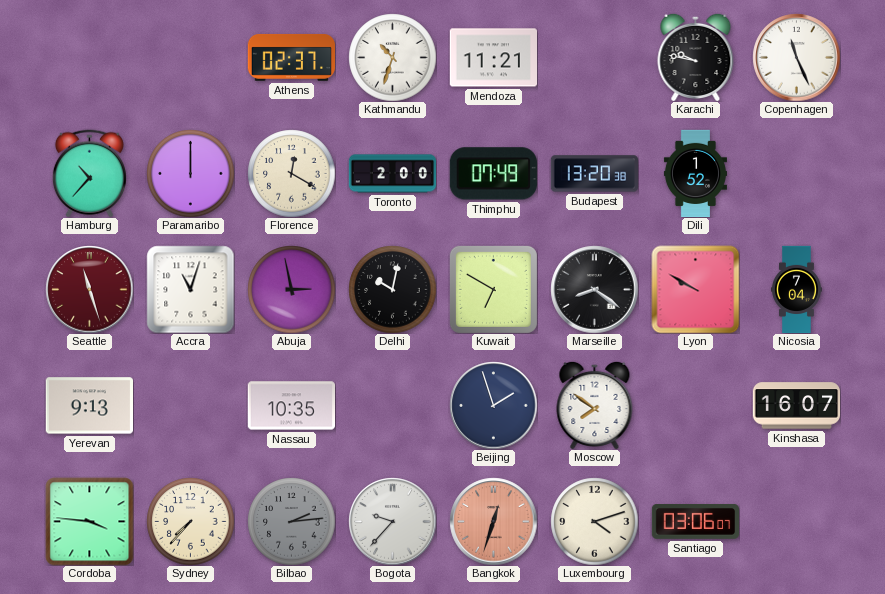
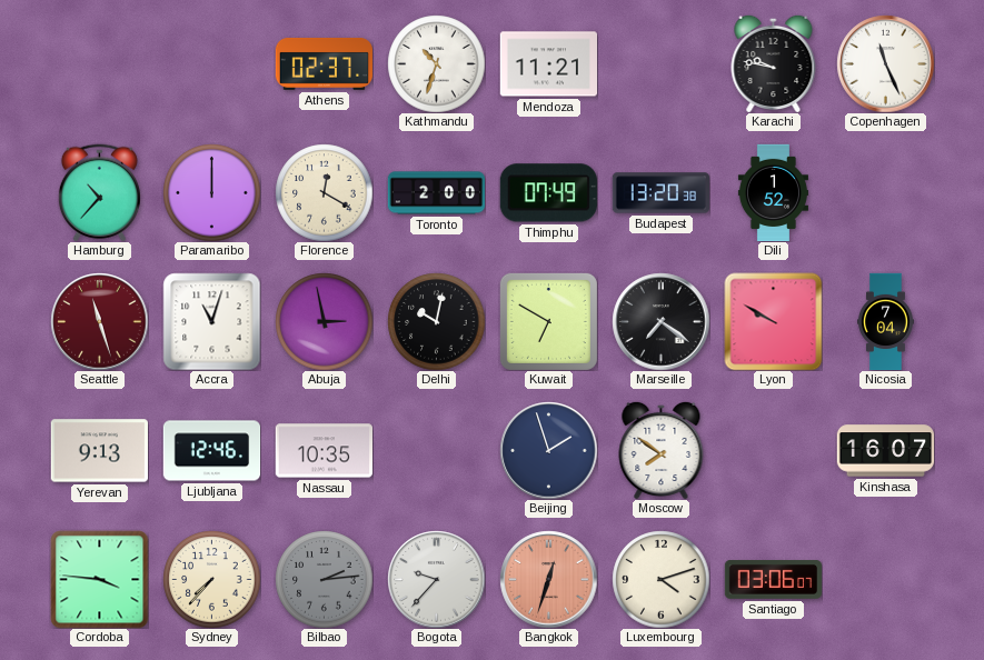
Marseille: 8:21 -> 7:21 (660, 321)
Ljubljana: none -> 12:46 (211, 451)
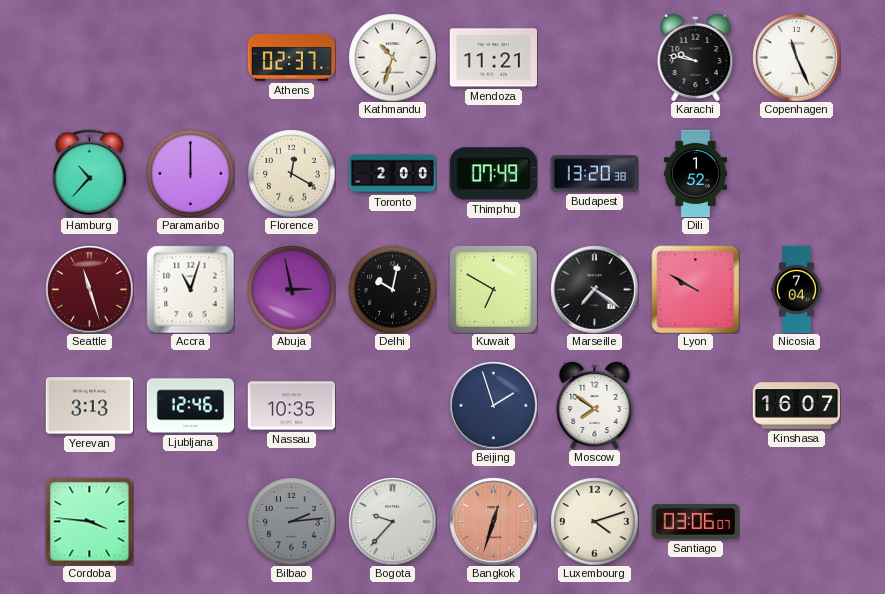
Yerevan: 9:13 -> 3:13 (89, 406)
Sydney: 7:37 -> none (211, 579)
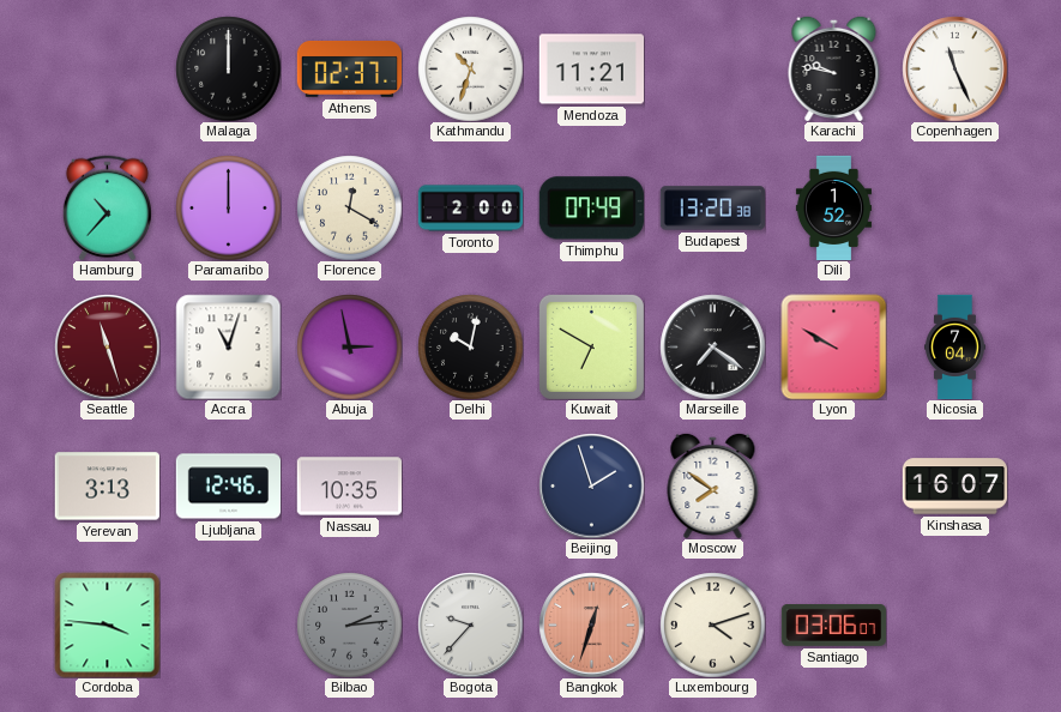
Malaga: none -> 12:00 (228, 68)
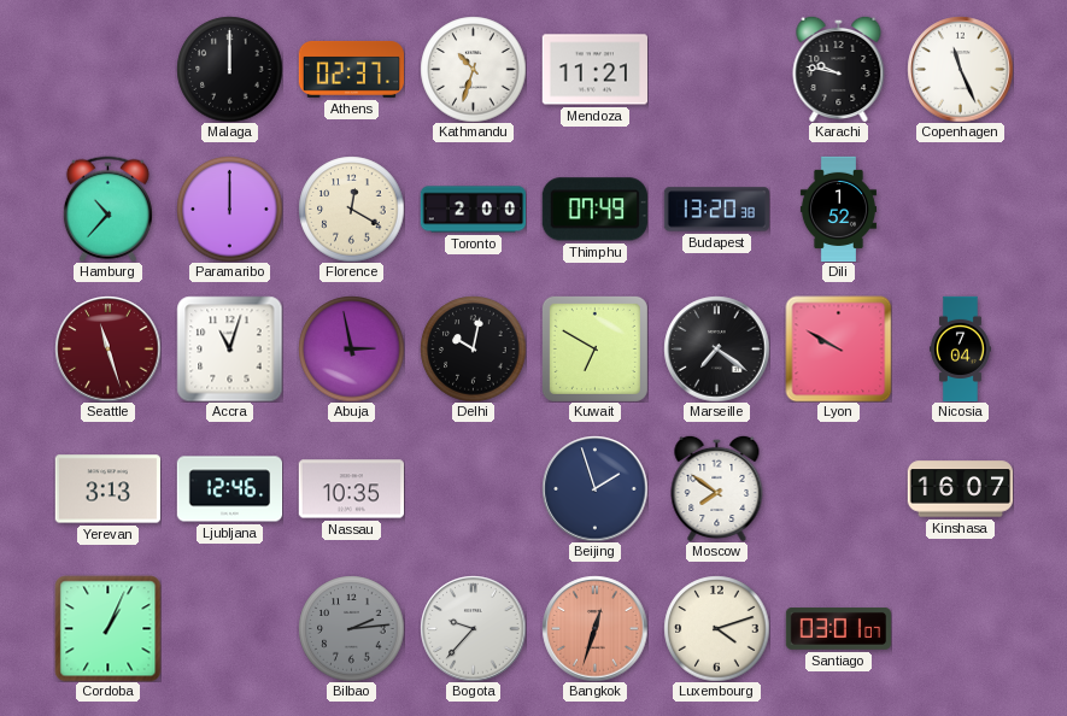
Cordoba: 3:46 -> 1:04 (107, 628)
Santiago: 03:06 -> 03:01 (838, 629)
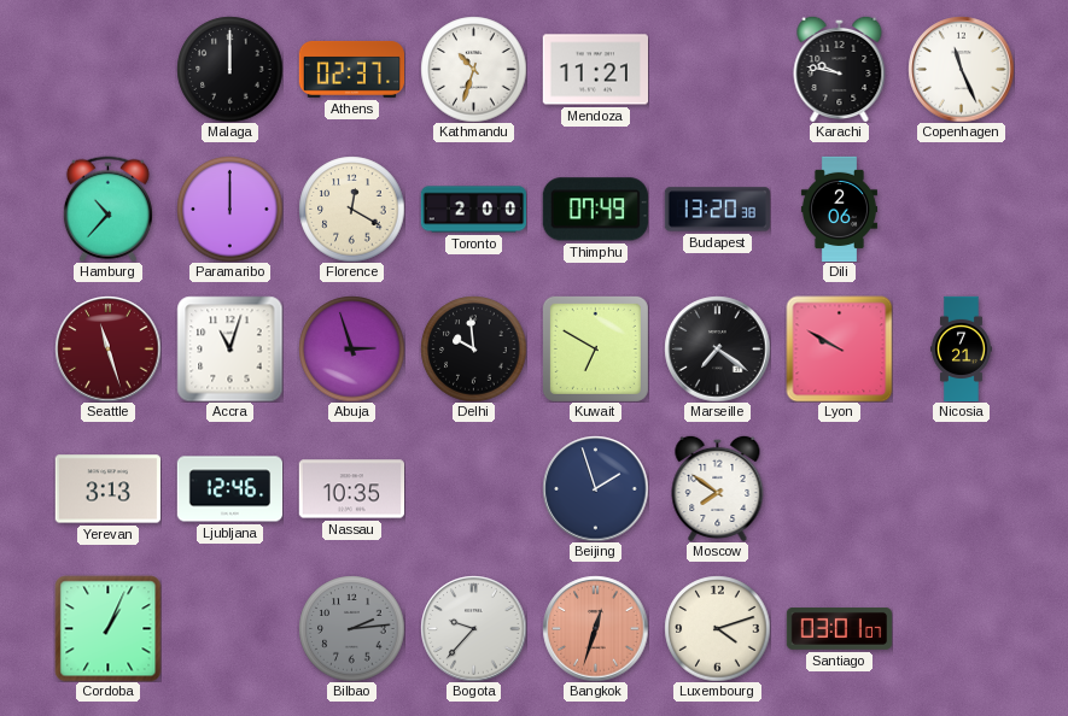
Dili: 1:52 -> 2:06 (839, 209)
Abuja: 2:58 -> 2:57 (351, 348)
Delhi: 10:02 -> 9:59 (473, 348)
Nicosia: 7:04 -> 7:21 (961, 348)
Kinshasa: 16:07 -> none (960, 489)
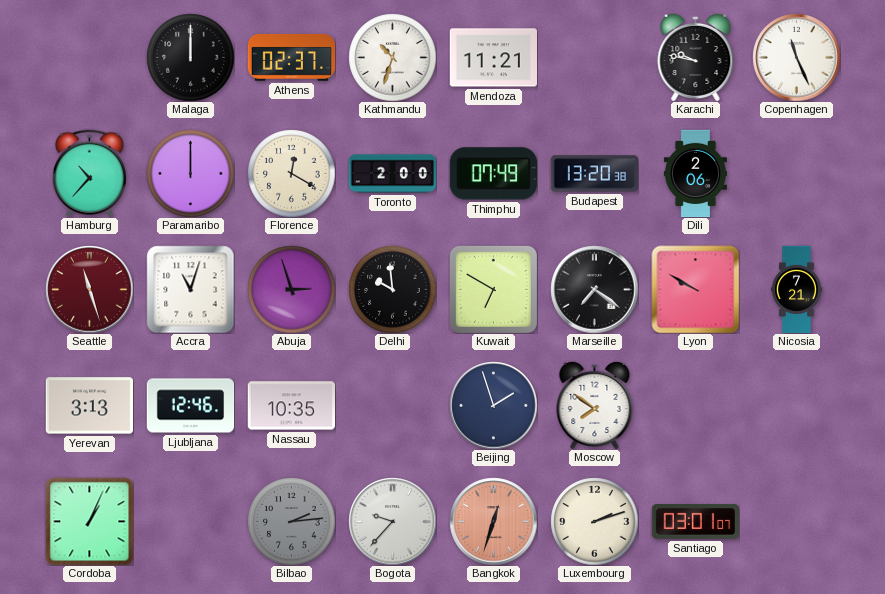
Luxembourg: 4:12 -> 2:12 (594, 521)
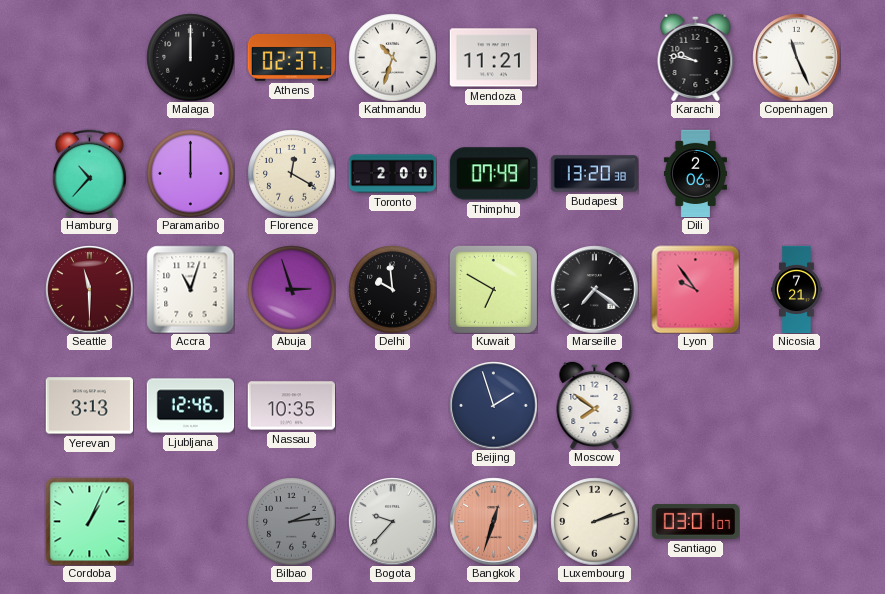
Seattle: 11:27 -> 11:30 (89, 289)
Lyon: 9:50 -> 9:54 (695, 289)
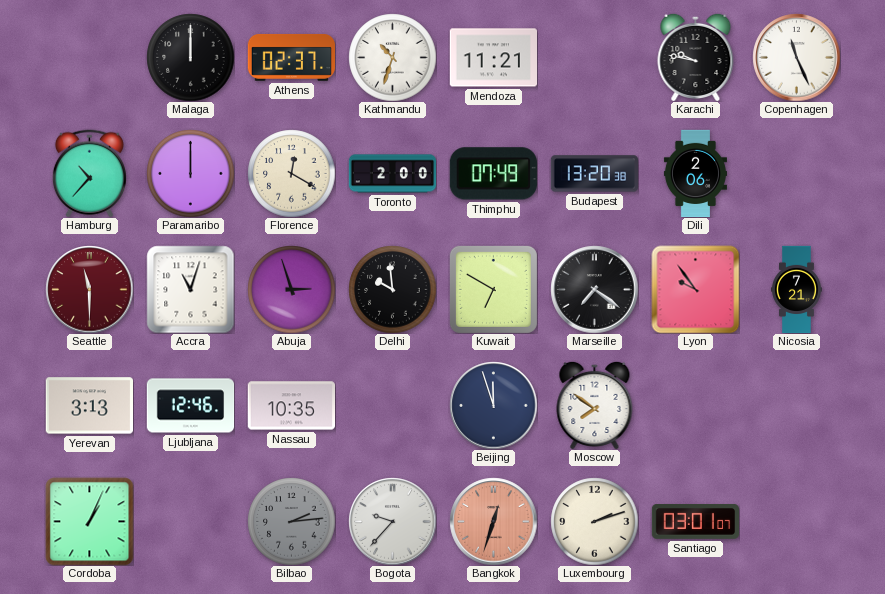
Beijing: 1:57 -> 11:57 (493, 405)
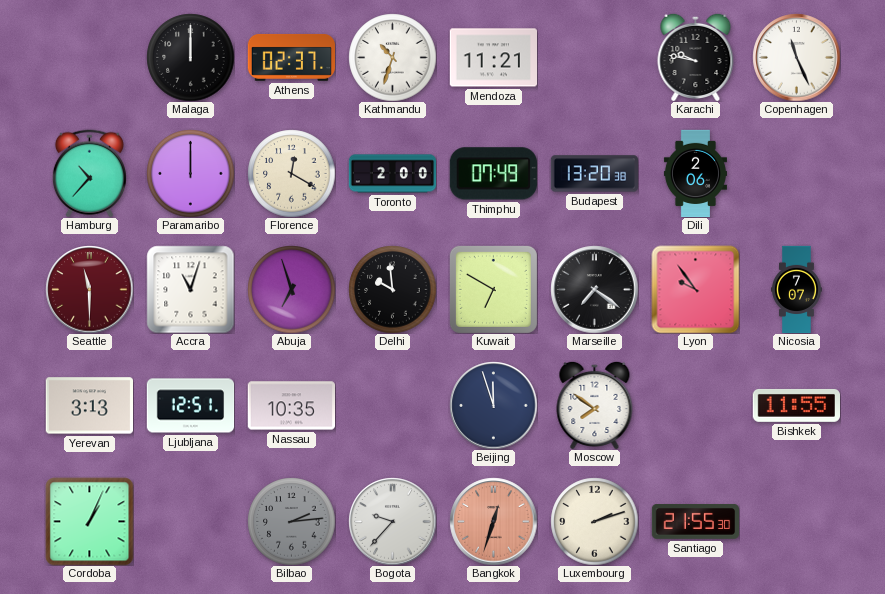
Abuja: 2:57 -> 6:57 (291, 289)
Nicosia: 7:21 -> 7:07 (796, 289)
Ljubljana: 12:46 -> 12:51 (190, 406)
Bishkek: none -> 11:55 (796, 406)
Santiago: 03:01 -> 21:55 (695, 522)
